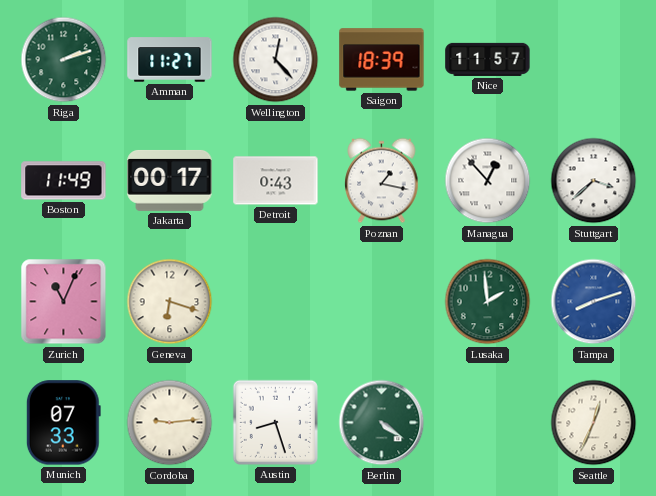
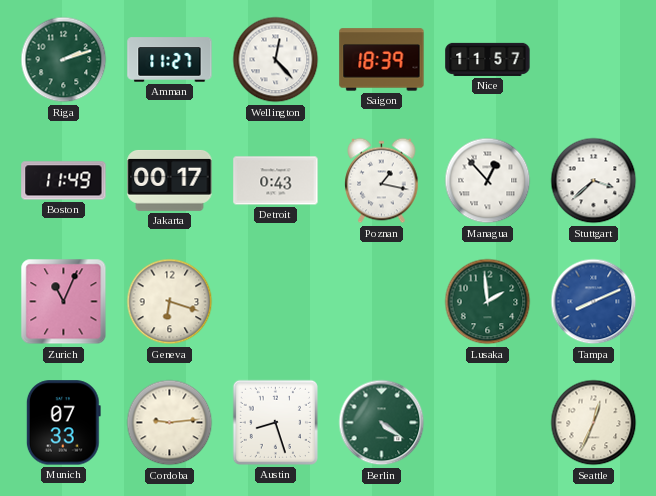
Tampa: 8:12 -> 8:11 (594, 302)
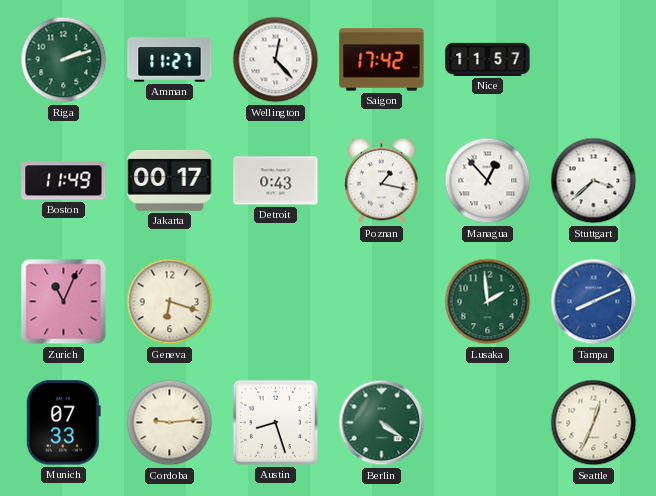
Saigon: 18:39 -> 17:42 (382, 60)
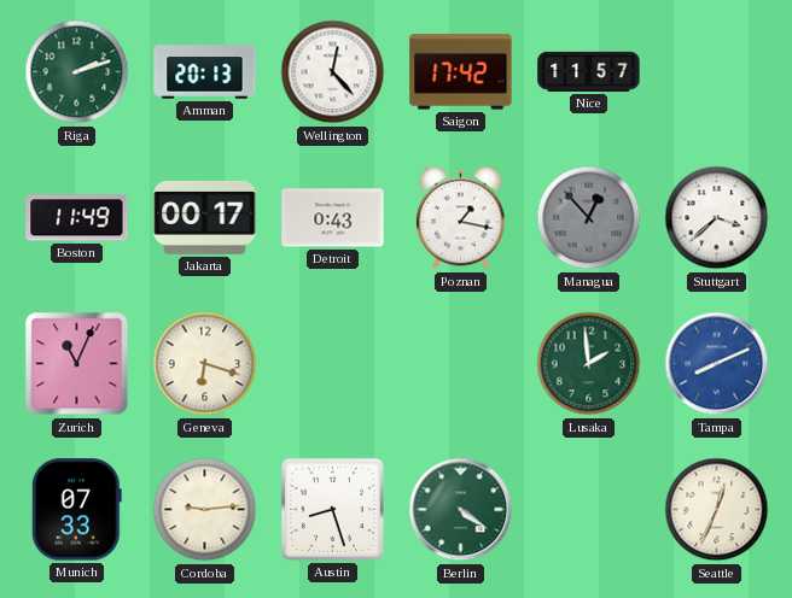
Amman: 11:27 -> 20:13 (205, 72)
Managua dial: white -> grey (589, 218)
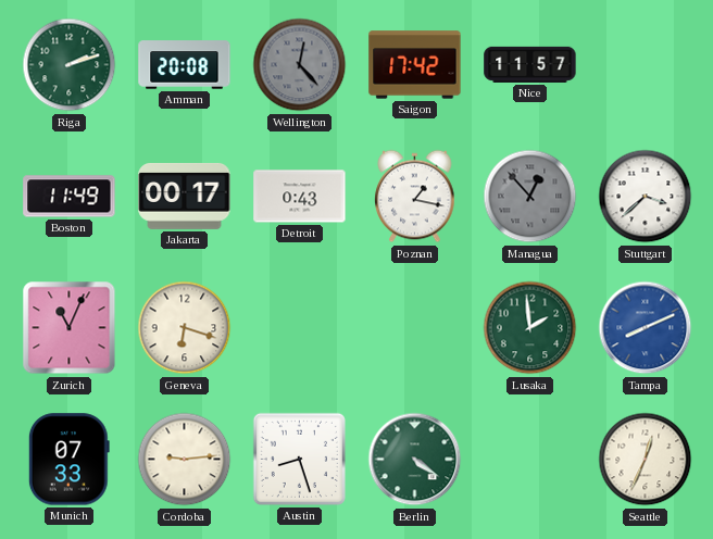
Amman: 20:13 -> 20:08 (185, 65)
Wellington dial: white -> grey (300, 65)
